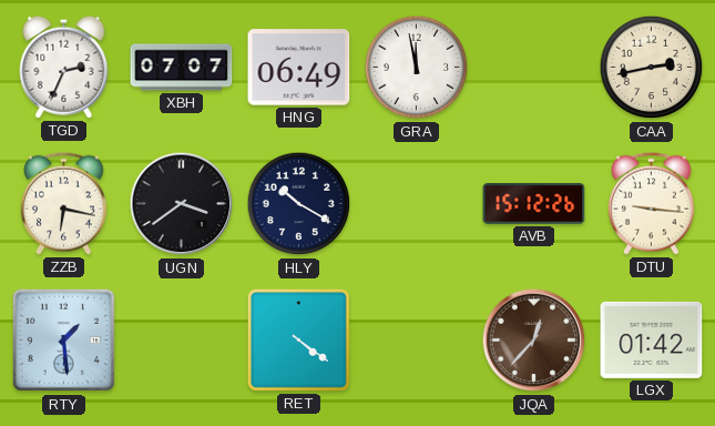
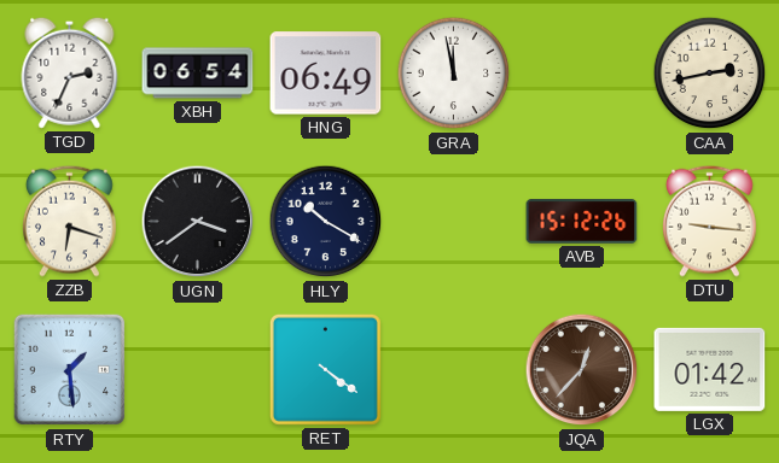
XBH: 07:07 -> 06:54 (198, 74)
ZZB: 6:17 -> 6:18 (70, 221)
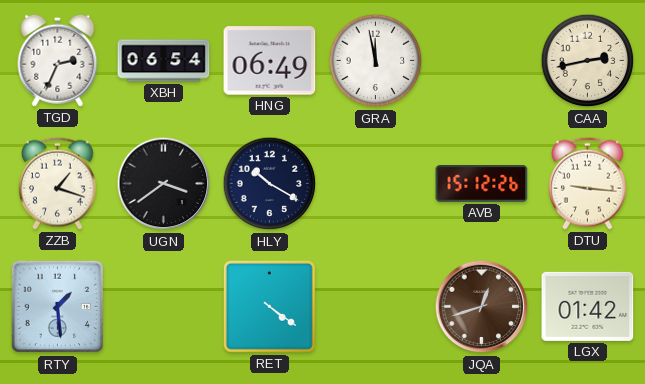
ZZB: 6:18 -> 1:18 (58, 183)
JQA: 12:37 -> 12:42 (482, 307)
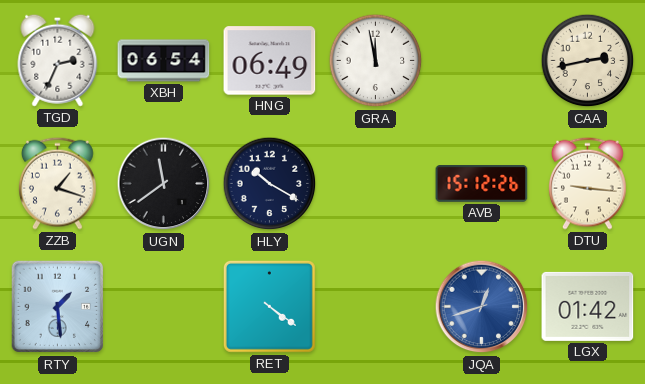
UGN: 3:39 -> 11:39 (164, 184)
JQA dial: brown -> blue (482, 307)
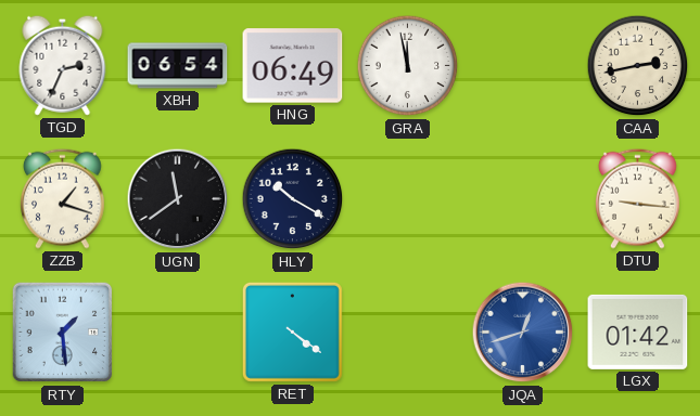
AVB: 15:12 -> none (482, 184)
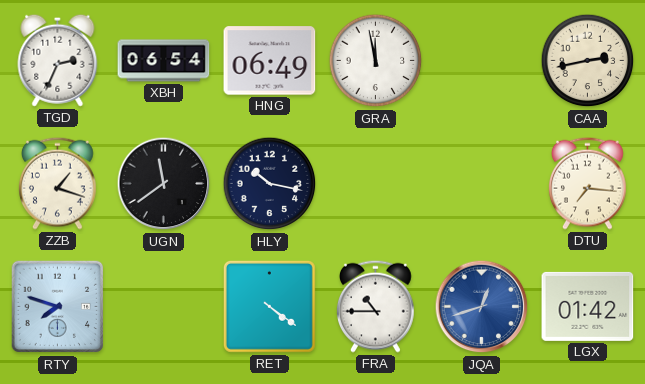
HLY: 10:20 -> 10:17 (270, 184)
DTU: 9:16 -> 7:16 (588, 183)
RTY: 1:29 -> 7:48 (58, 307)
FRA: none -> 10:45 (376, 306)
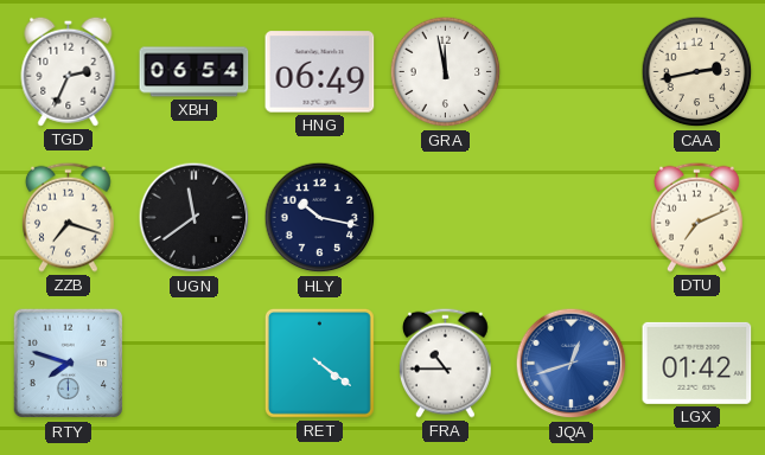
ZZB: 1:18 -> 7:18 (69, 217)
DTU: 7:16 -> 7:11 (697, 217)
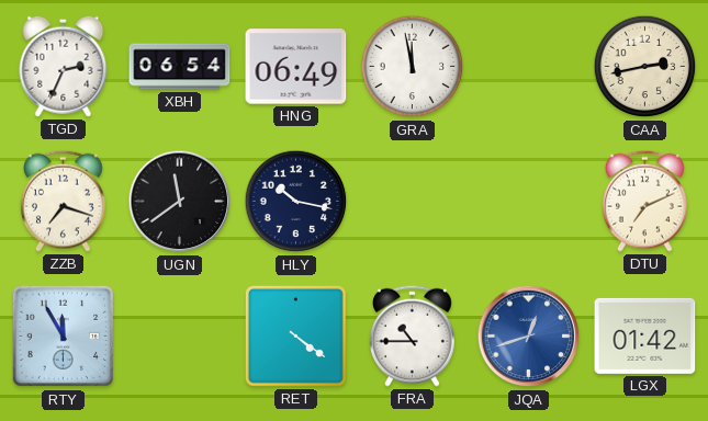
RTY: 7:48 -> 11:55 (64, 337)
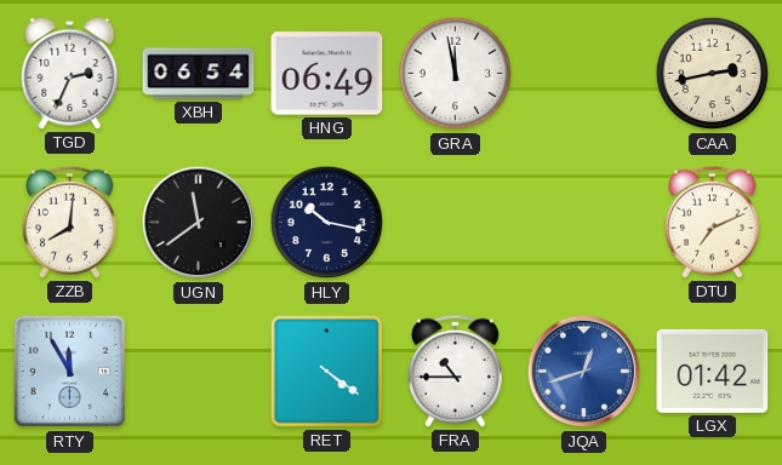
ZZB: 7:18 -> 8:01 (70, 222)
